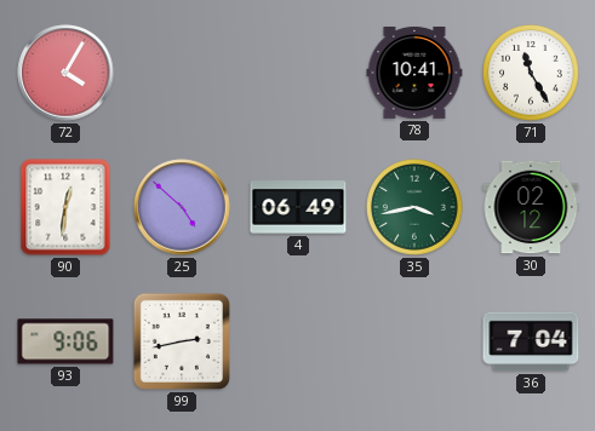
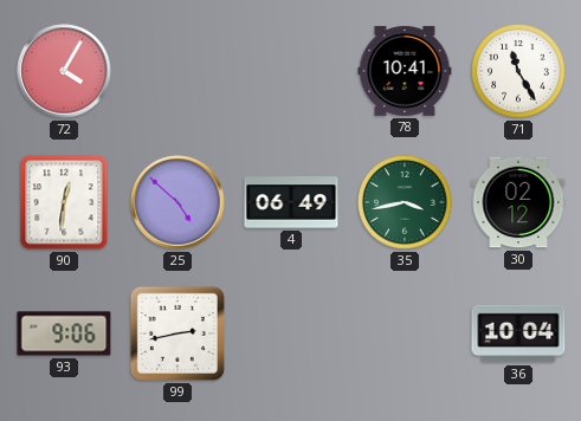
36: 7:04 -> 10:04 (518, 333)
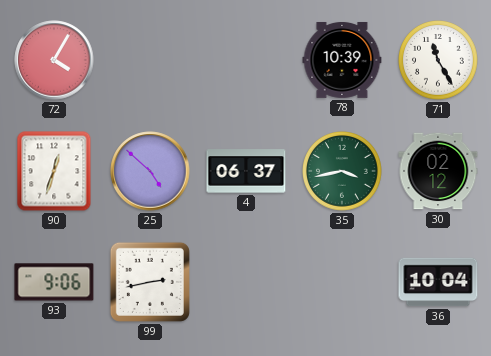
78: 10:41 -> 10:39 (342, 60)
90: 12:31 -> 12:33 (54, 171)
4: 06:49 -> 06:37 (246, 171)
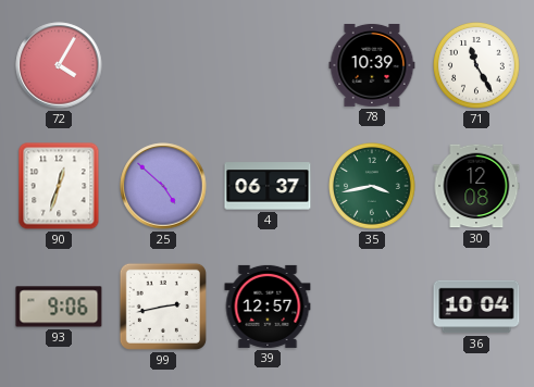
30: 02:12 -> 12:08 (476, 186)
39: none -> 12:57 (268, 307)
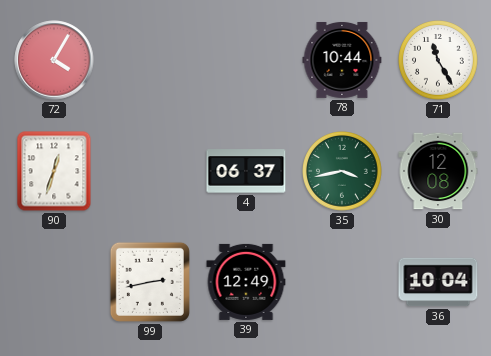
78: 10:39 -> 10:44 (342, 60)
25: 4:52 -> none (163, 186)
93: 9:06 -> none (59, 307)
39: 12:57 -> 12:49 (246, 282)
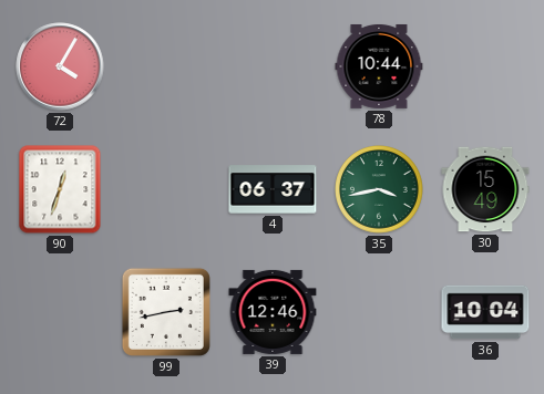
71: 11:25 -> none (439, 61)
30: 12:08 -> 15:49 (485, 189)
39: 12:49 -> 12:46 (273, 312)
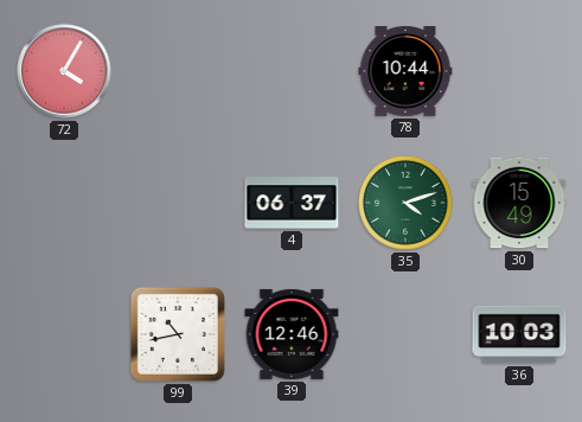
90: 12:33 -> none (60, 189)
35: 3:43 -> 4:12 (407, 204)
99: 2:43 -> 10:43 (178, 334)
36: 10:04 -> 10:03 (519, 334)
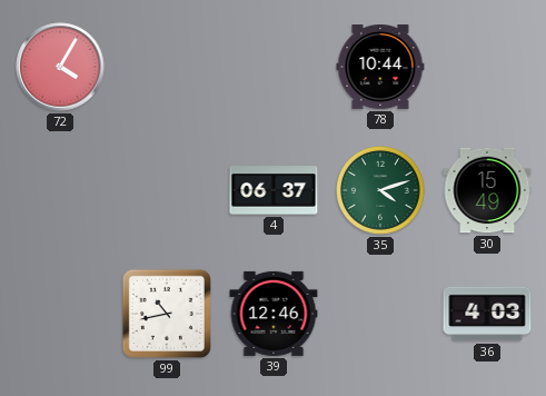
36: 10:03 -> 4:03 (487, 314)
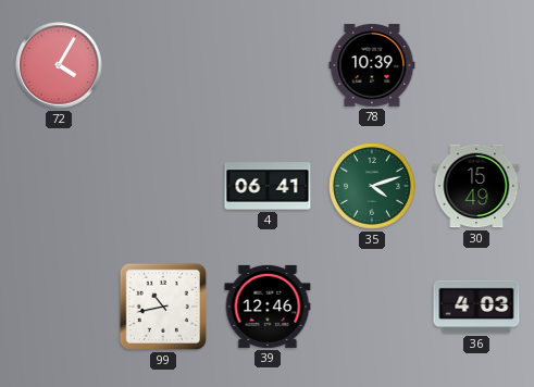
78: 10:44 -> 10:39 (372, 65)
4: 06:37 -> 06:41 (268, 186)
